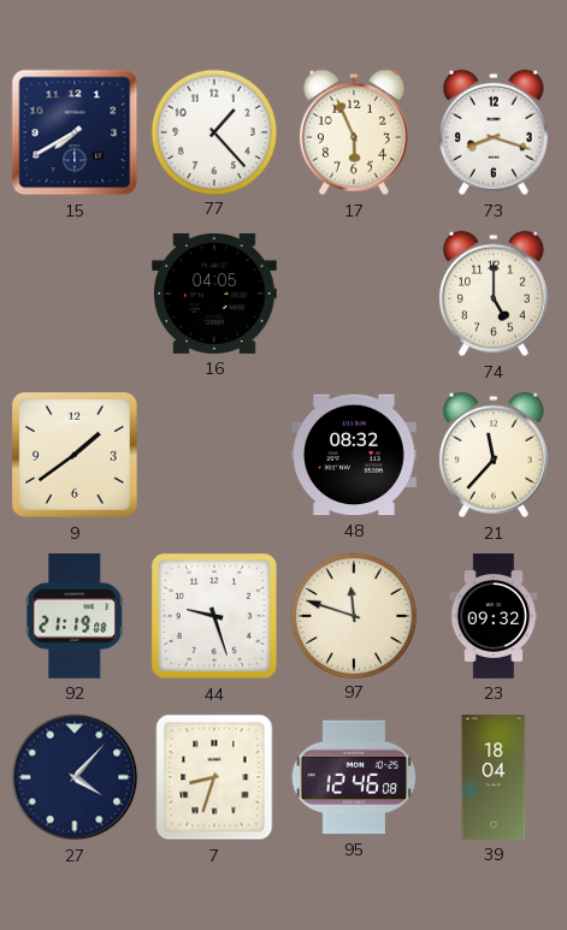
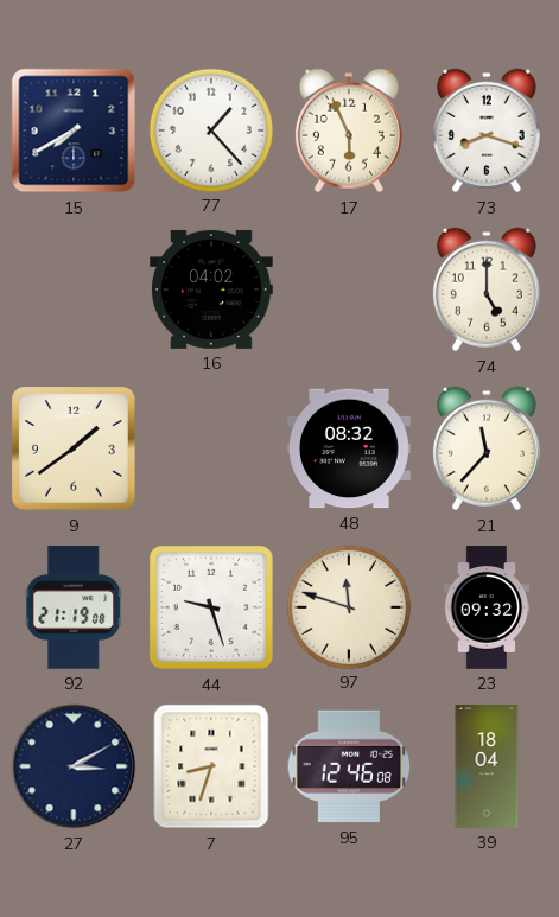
16: 04:05 -> 04:02 (212, 289)
27: 4:07 -> 3:10 (74, 766)
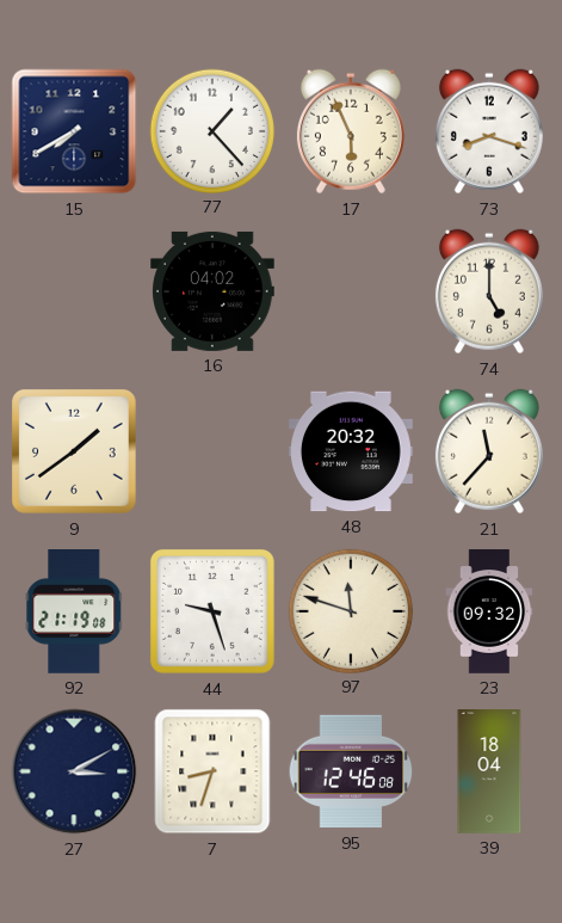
48: 08:32 -> 20:32 (352, 451)
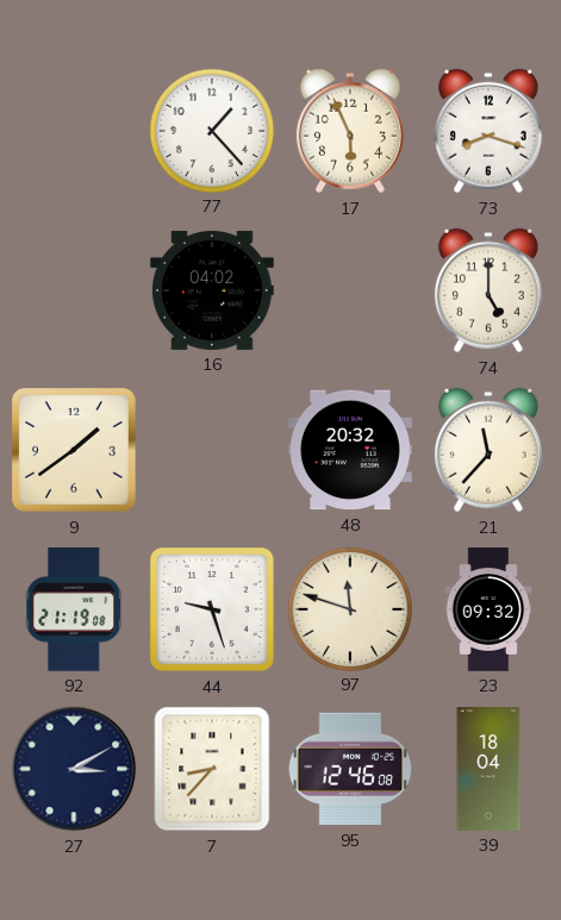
15: 7:40 -> none (74, 131)
7: 8:33 -> 8:37 (212, 769)
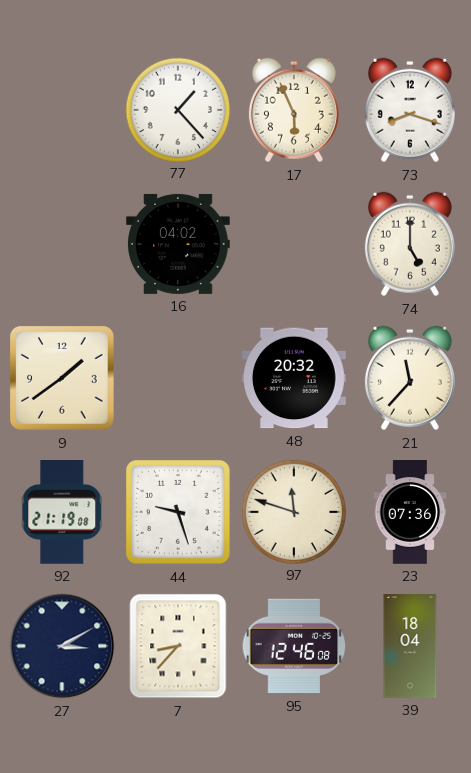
23: 09:32 -> 07:36 (410, 512)
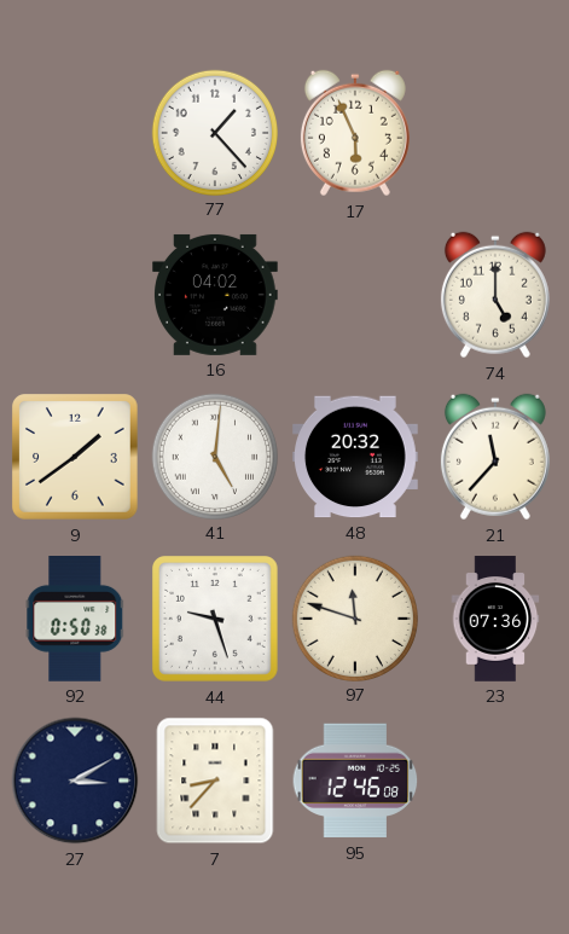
73: 8:18 -> none (410, 110)
41: none -> 5:01 (214, 456)
92: 21:19 -> 0:50 (75, 620)
39: 18:04 -> none (410, 646)
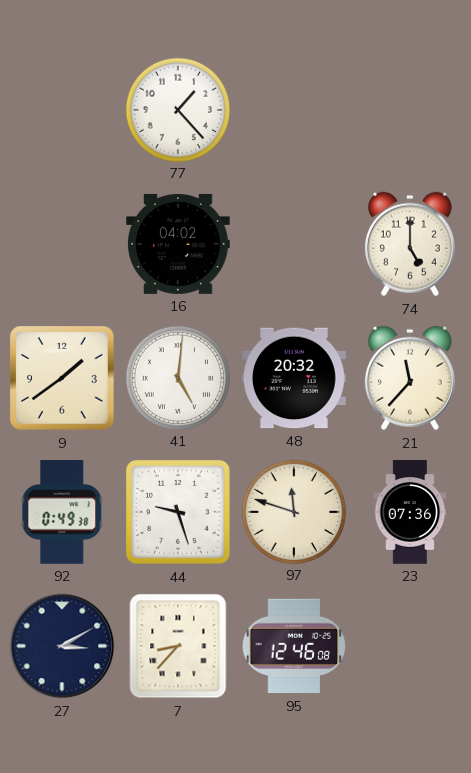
17: 5:56 -> none (355, 133)
92: 0:50 -> 0:49 (62, 513)
